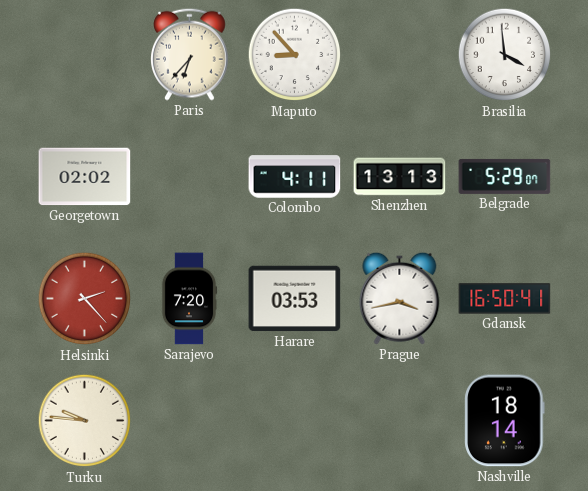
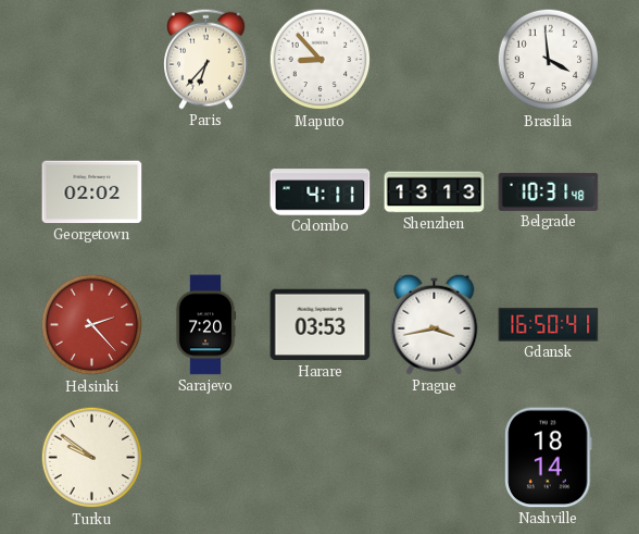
Belgrade: 5:29 -> 10:31 (549, 191)
Turku: 9:46 -> 9:51 (92, 458)
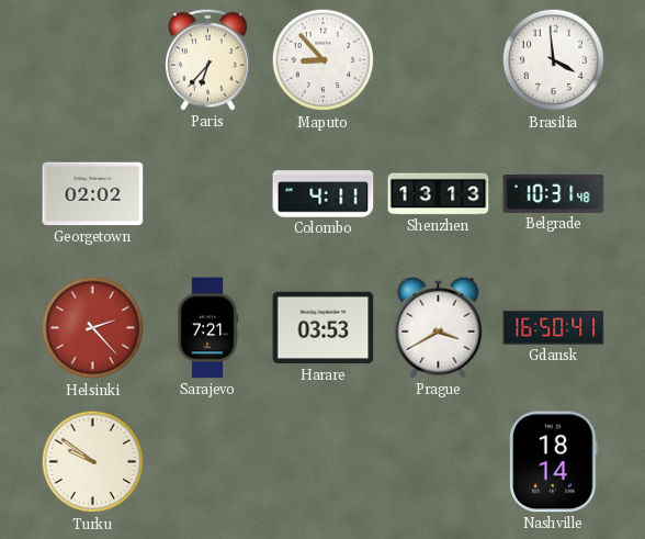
Sarajevo: 7:20 -> 7:21 (207, 328)
Prague: 3:43 -> 3:40 (439, 327)
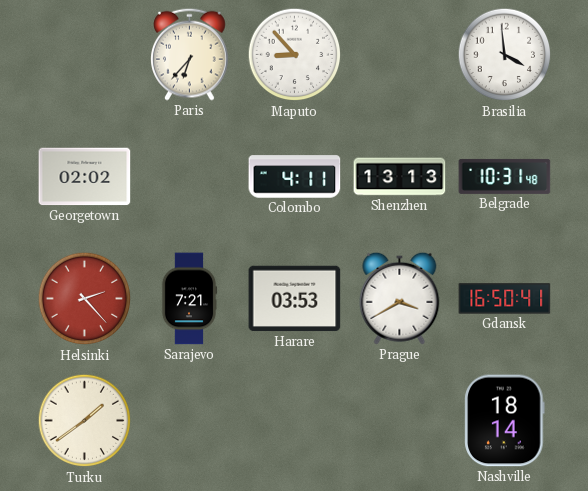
Turku: 9:51 -> 1:39 (85, 421)
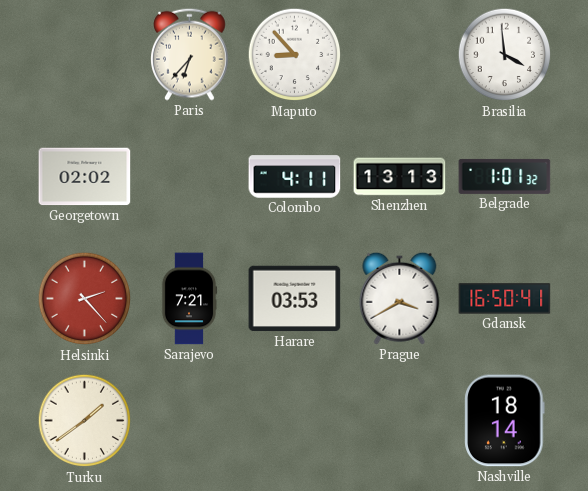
Belgrade: 10:31 -> 1:01 (505, 176)
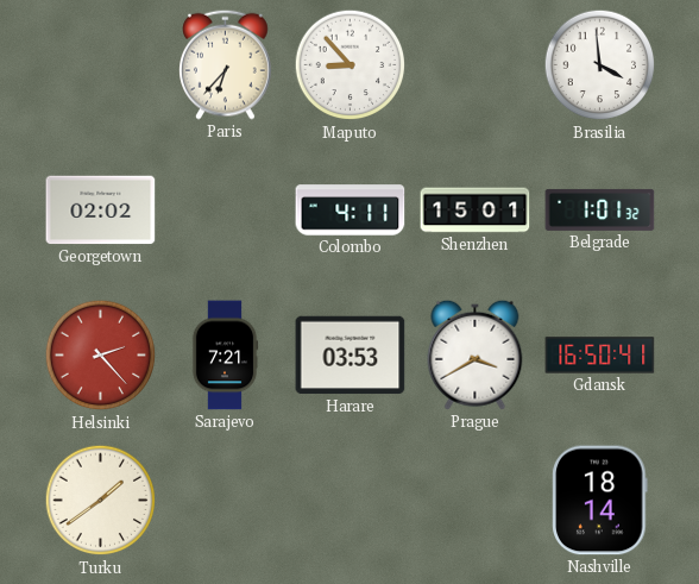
Shenzhen: 13:13 -> 15:01 (476, 211)
